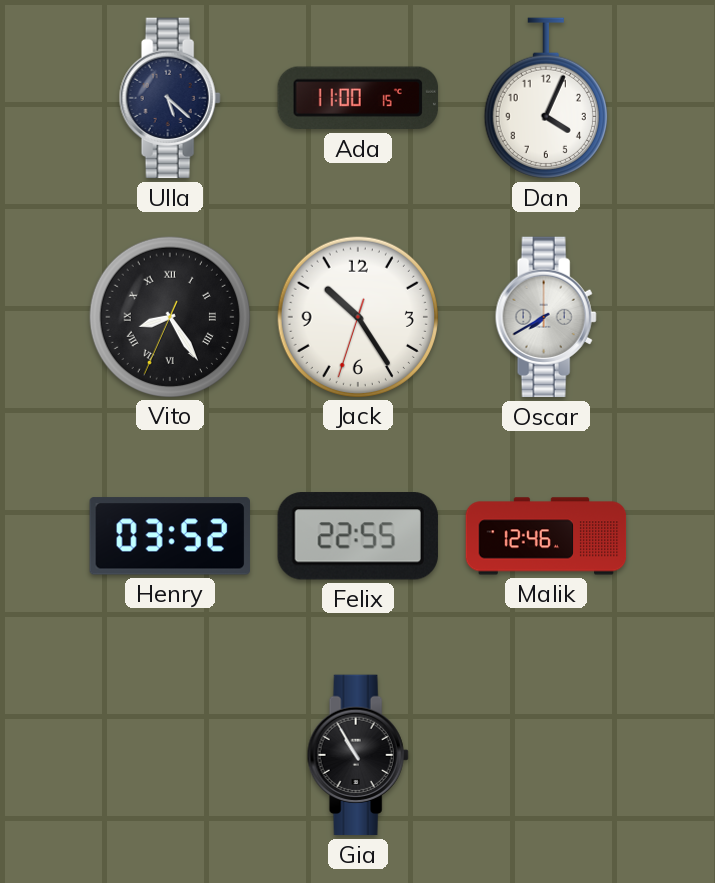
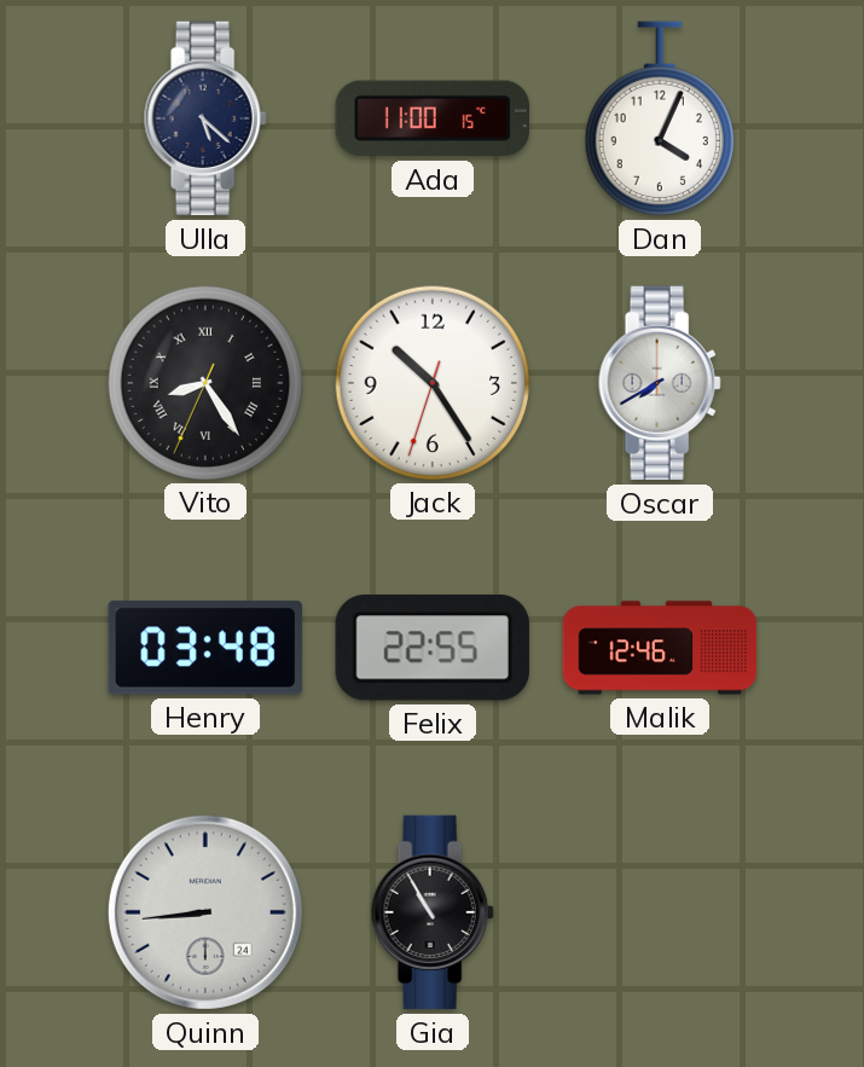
Henry: 03:52 -> 03:48 (205, 648)
Quinn: none -> 8:44 (205, 912)
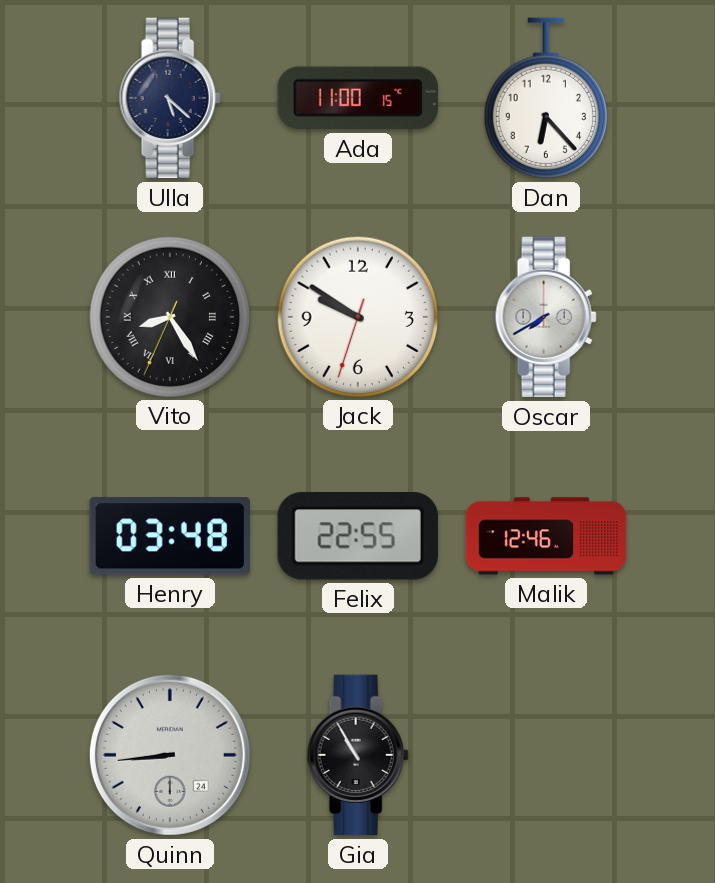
Dan: 4:04 -> 6:23 (546, 98)
Jack: 10:24 -> 9:50 (357, 316)
